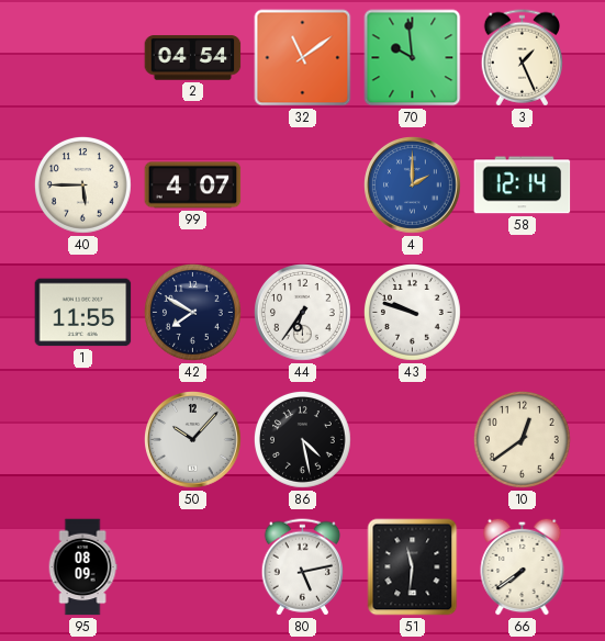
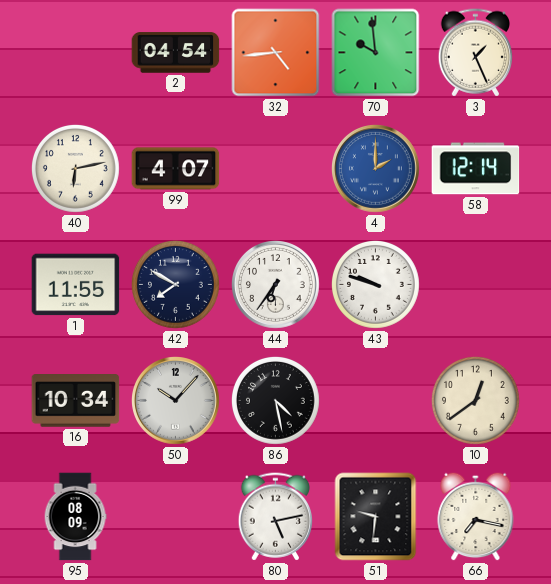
32: 11:09 -> 4:44 (276, 53)
40: 5:45 -> 6:13 (76, 169)
16: none -> 10:34 (76, 401)
51: 11:31 -> 9:31 (376, 517)
66: 7:39 -> 7:17 (476, 516)
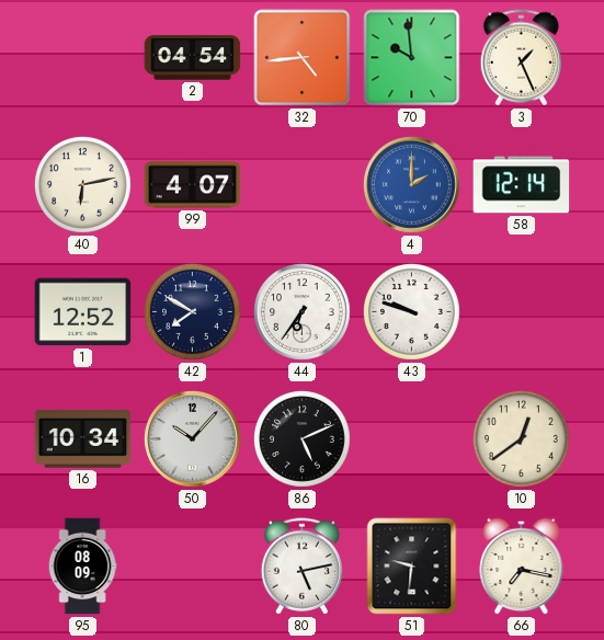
1: 11:55 -> 12:52 (83, 312)
86: 4:28 -> 5:11 (303, 439)
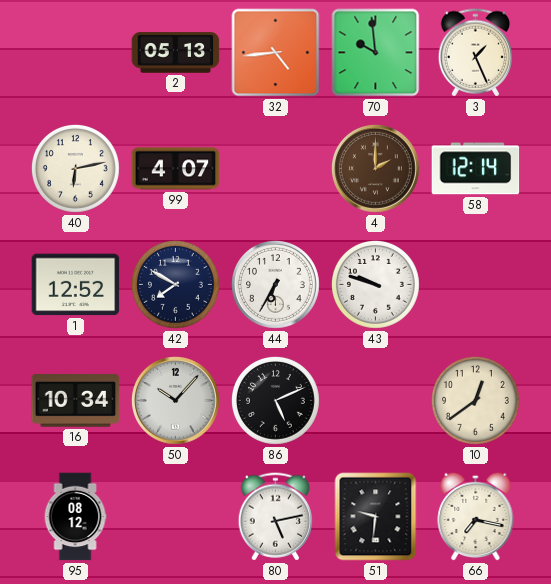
2: 04:54 -> 05:13 (176, 53)
4 dial: blue -> brown (376, 169)
44: 6:36 -> 6:35 (276, 285)
95: 08:09 -> 08:12 (75, 517)
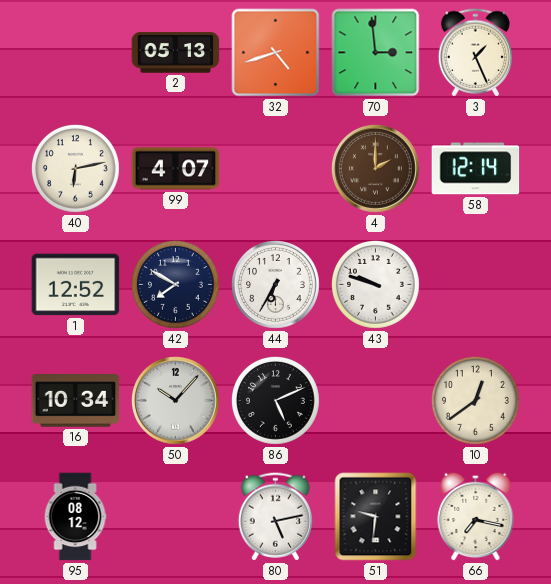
32: 4:44 -> 4:42 (276, 53)
70: 9:59 -> 2:59 (376, 53)
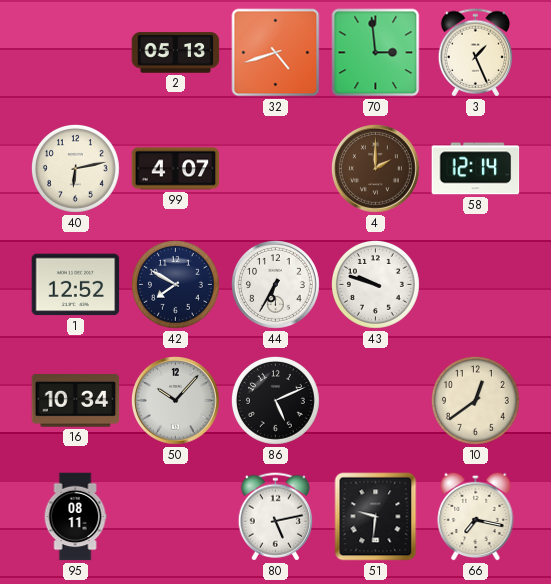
95: 08:12 -> 08:11 (75, 517)
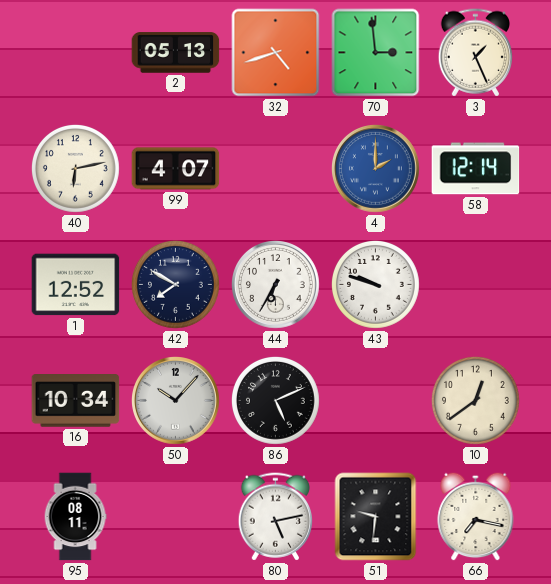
4 dial: brown -> blue (376, 169)
